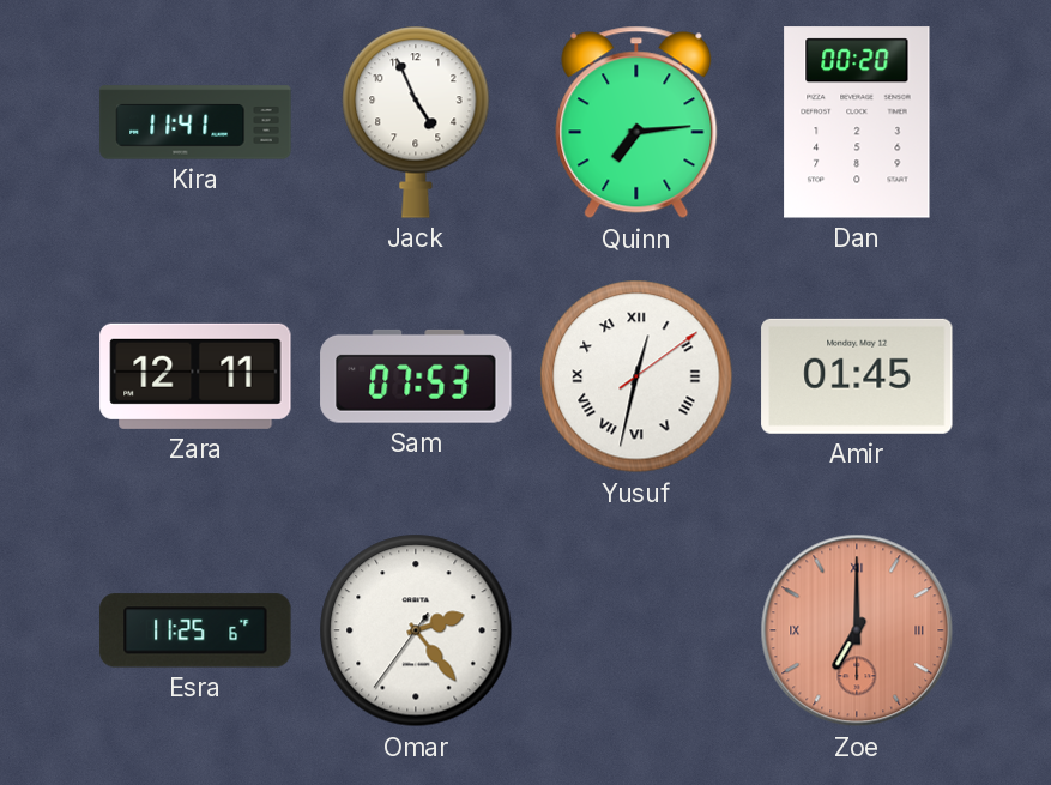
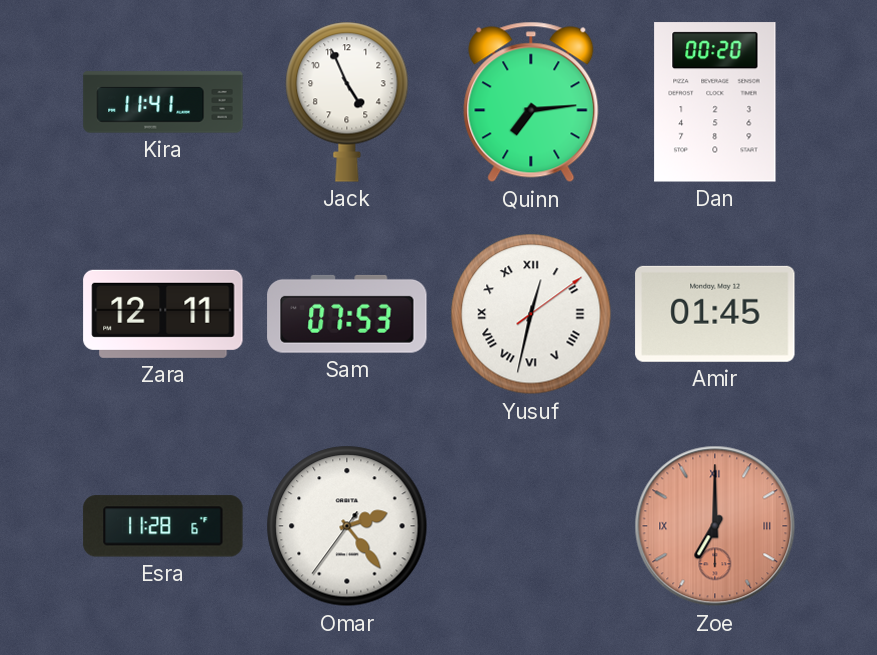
Esra: 11:25 -> 11:28 (163, 526)
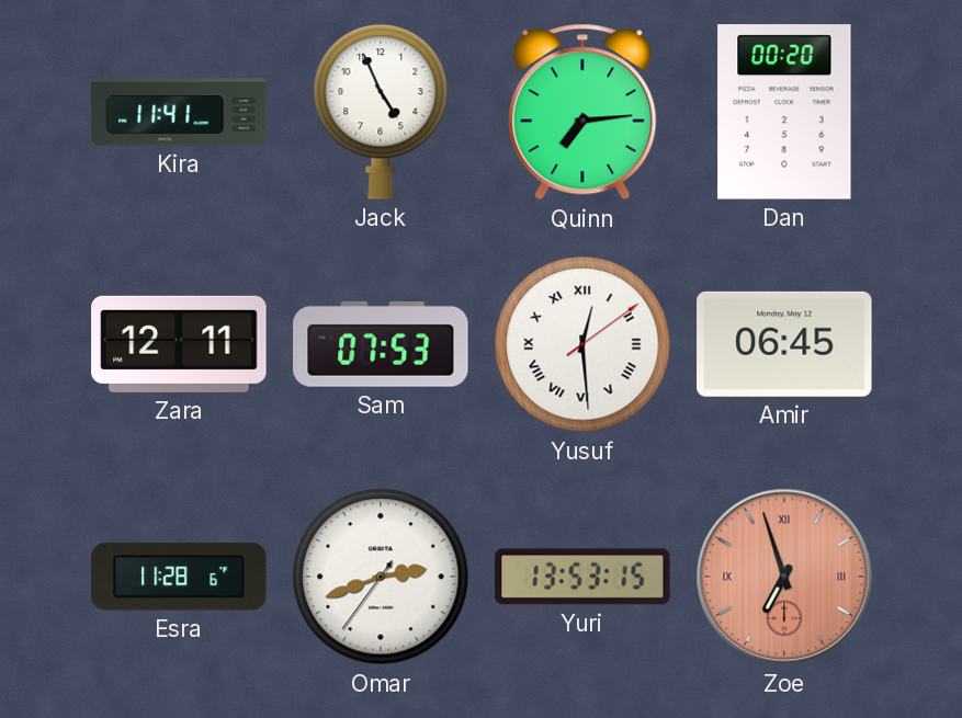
Yusuf: 12:32 -> 12:29 (582, 344)
Amir: 01:45 -> 06:45 (784, 344)
Omar: 2:23 -> 2:41 (381, 577)
Yuri: none -> 13:53 (582, 577)
Zoe: 7:00 -> 6:57 (784, 577)
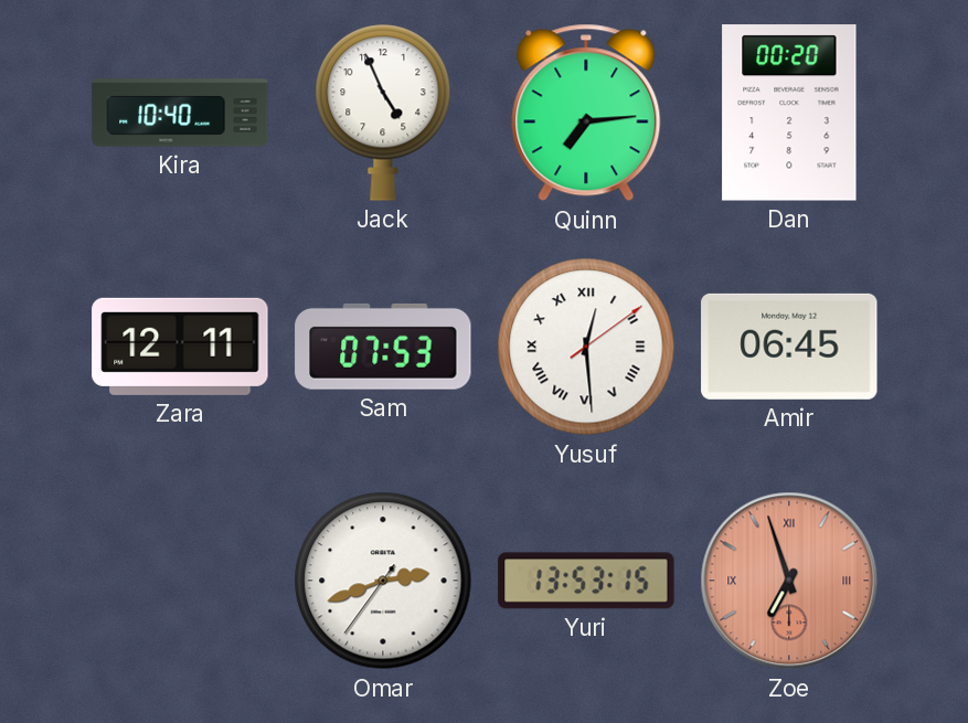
Kira: 11:41 -> 10:40 (180, 113)
Esra: 11:28 -> none (179, 577)
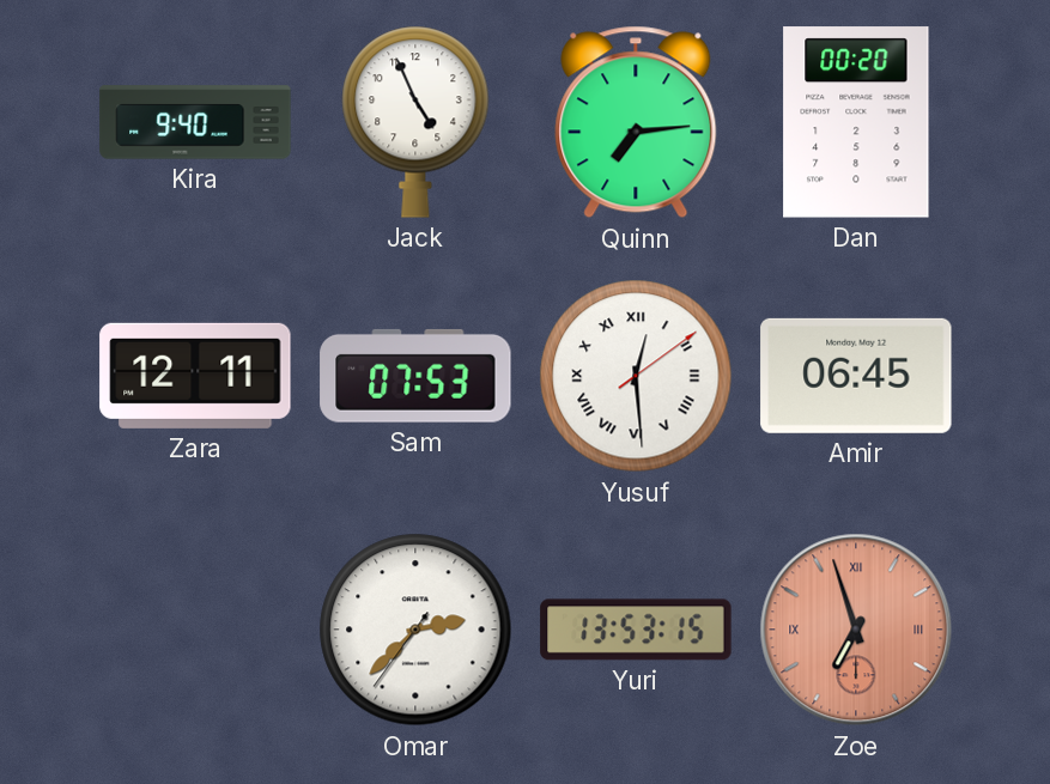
Kira: 10:40 -> 9:40 (195, 122)
Omar: 2:41 -> 2:37 (415, 630)
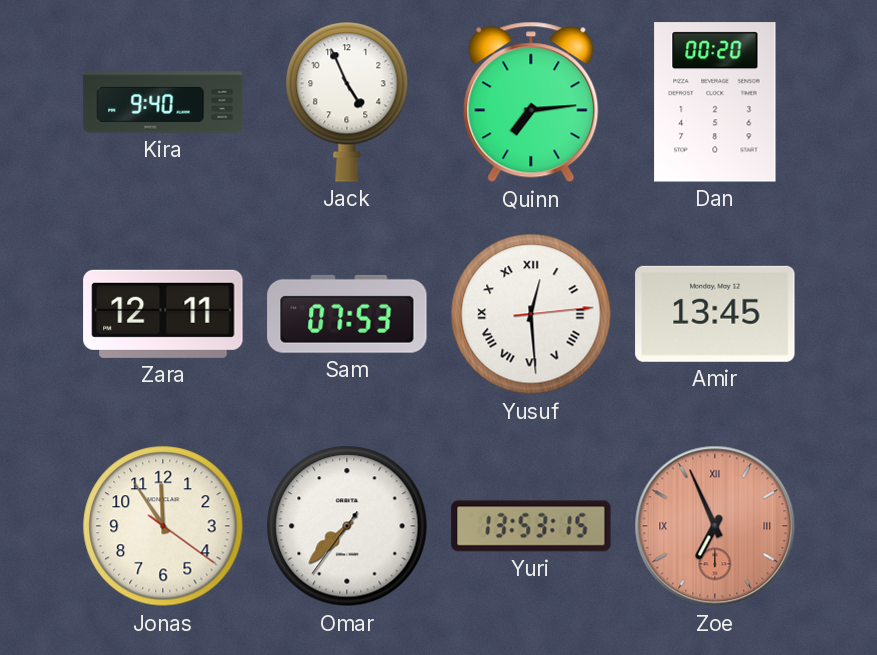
Yusuf: 12:29:09 -> 12:29:14 (531, 314)
Amir: 06:45 -> 13:45 (715, 314)
Jonas: none -> 11:54 (163, 526)
Omar: 2:37 -> 7:37 (347, 526)
Zoe: 6:57 -> 6:56 (715, 526)
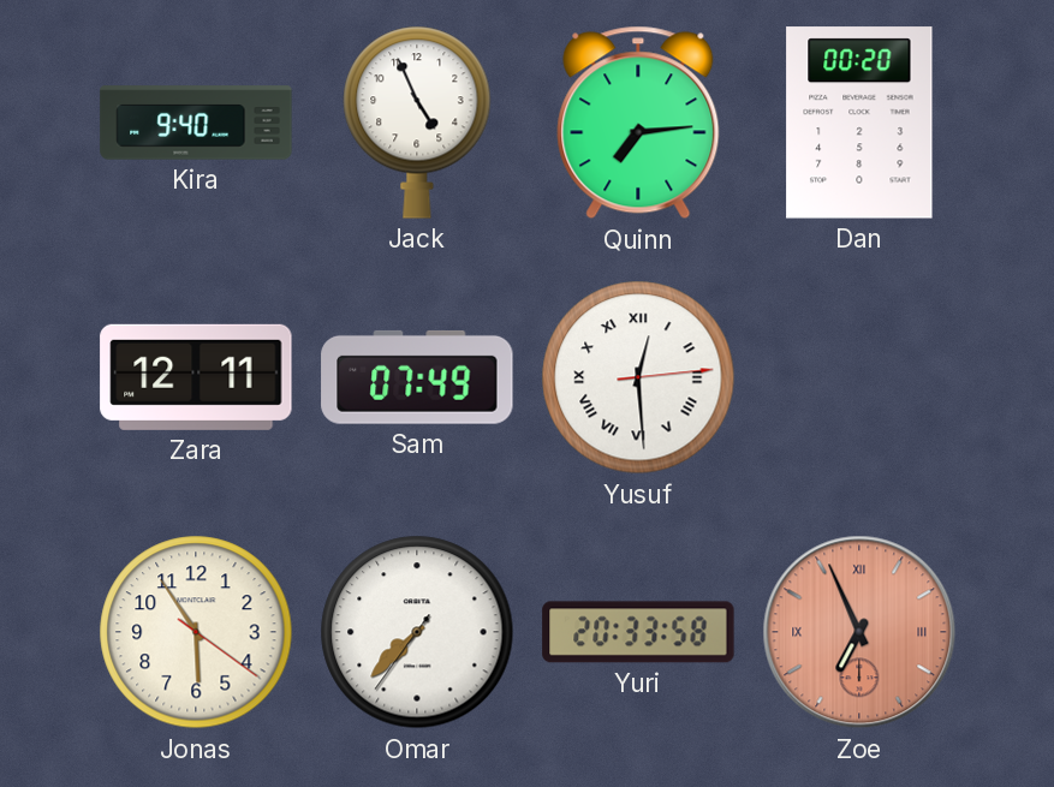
Sam: 07:53 -> 07:49 (417, 377)
Amir: 13:45 -> none (715, 314)
Jonas: 11:54 -> 5:54 (196, 632)
Yuri: 13:53 -> 20:33 (638, 632)
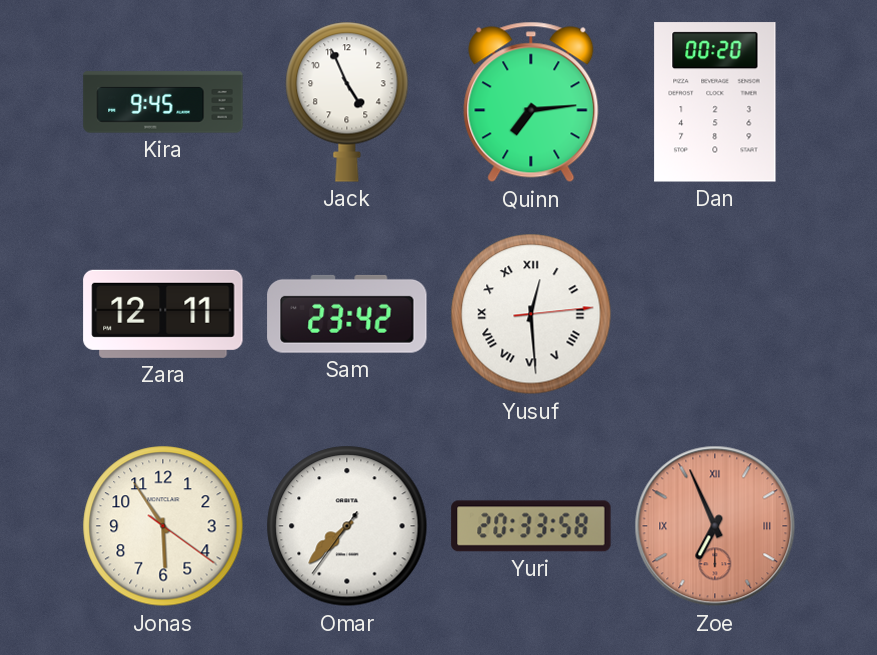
Kira: 9:40 -> 9:45 (163, 102)
Sam: 07:49 -> 23:42 (347, 314)
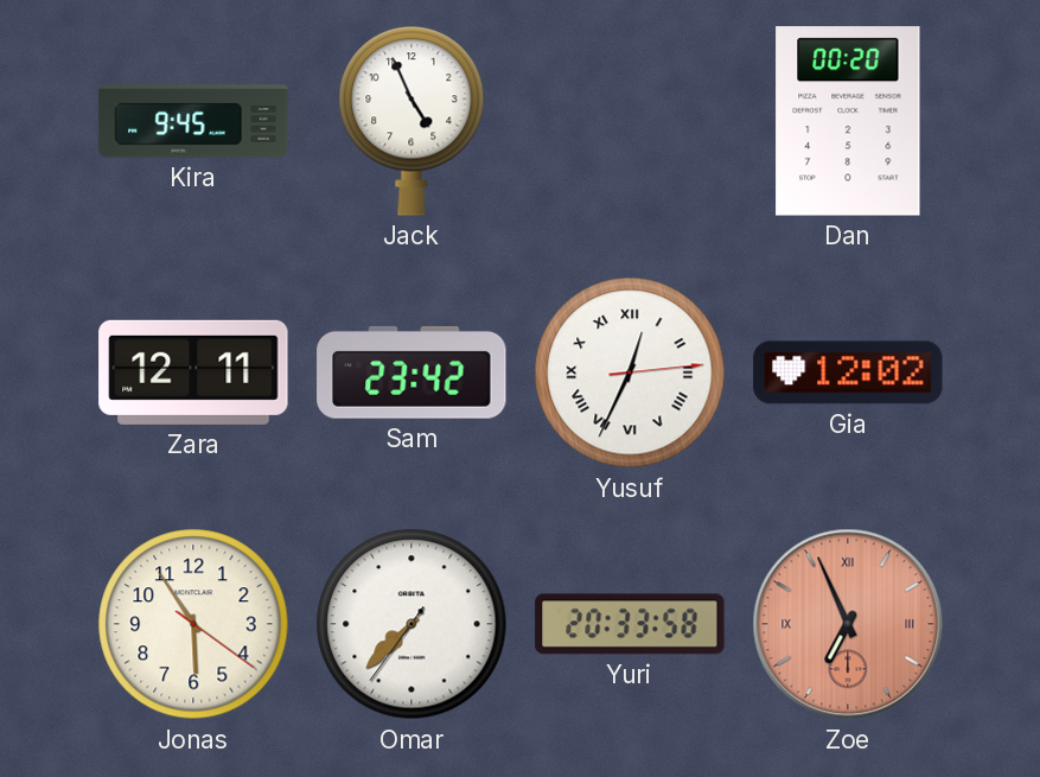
Quinn: 7:14 -> none (531, 102)
Yusuf: 12:29 -> 12:34 (630, 372)
Gia: none -> 12:02 (848, 372)
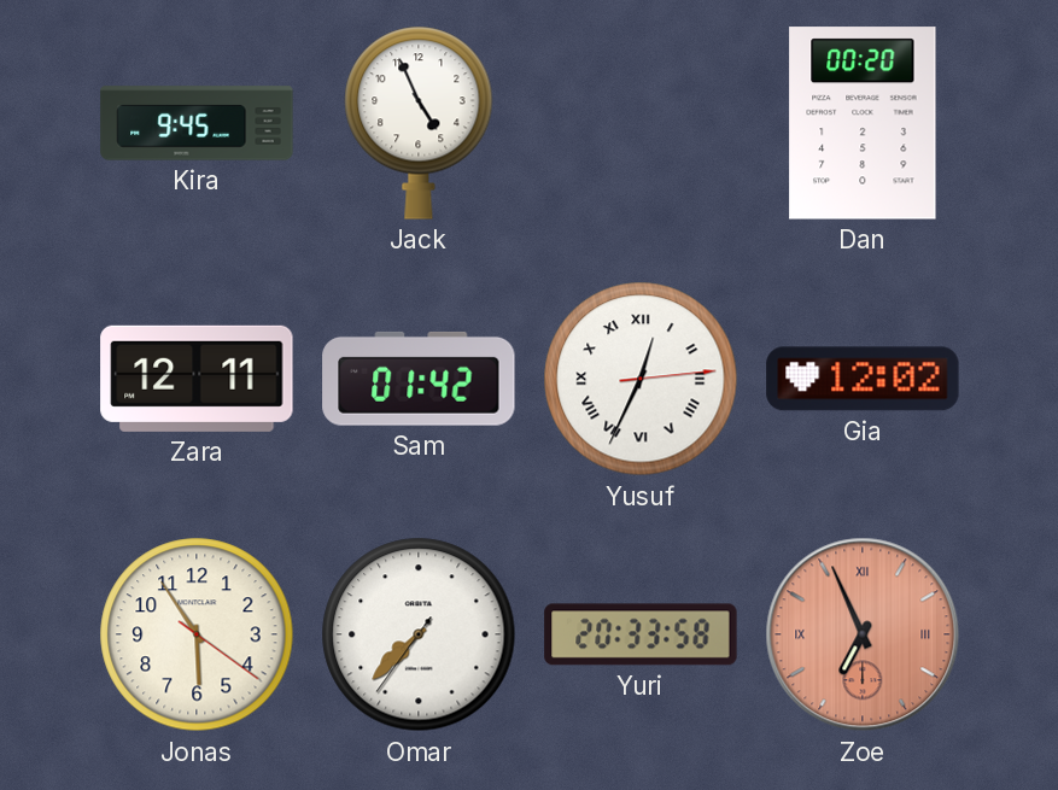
Sam: 23:42 -> 01:42 (419, 379)
